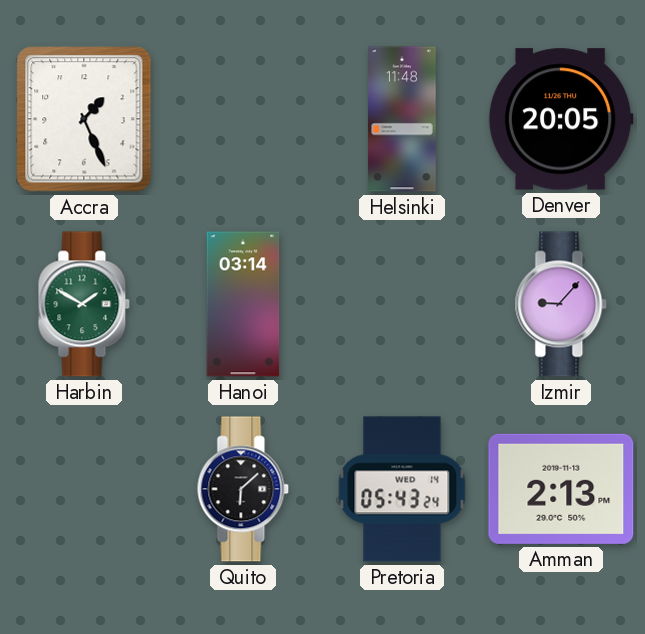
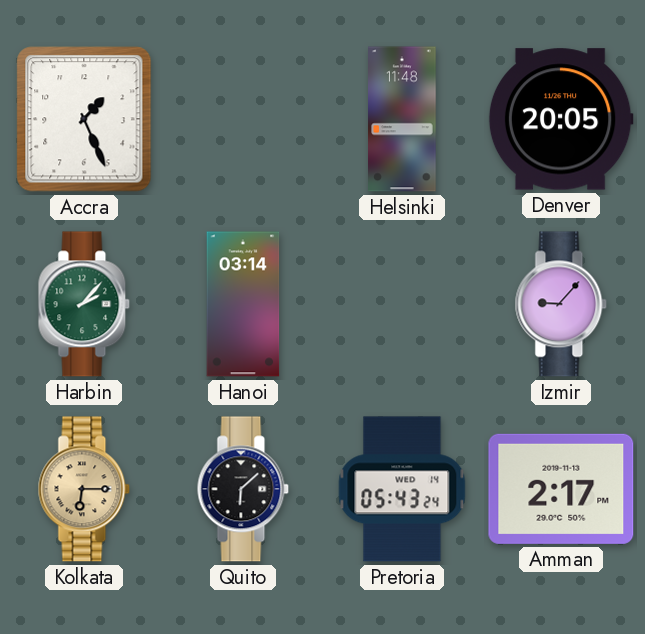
Harbin: 1:50 -> 2:07 (84, 304)
Kolkata: none -> 6:15 (84, 489)
Amman: 2:13 -> 2:17 (561, 489)
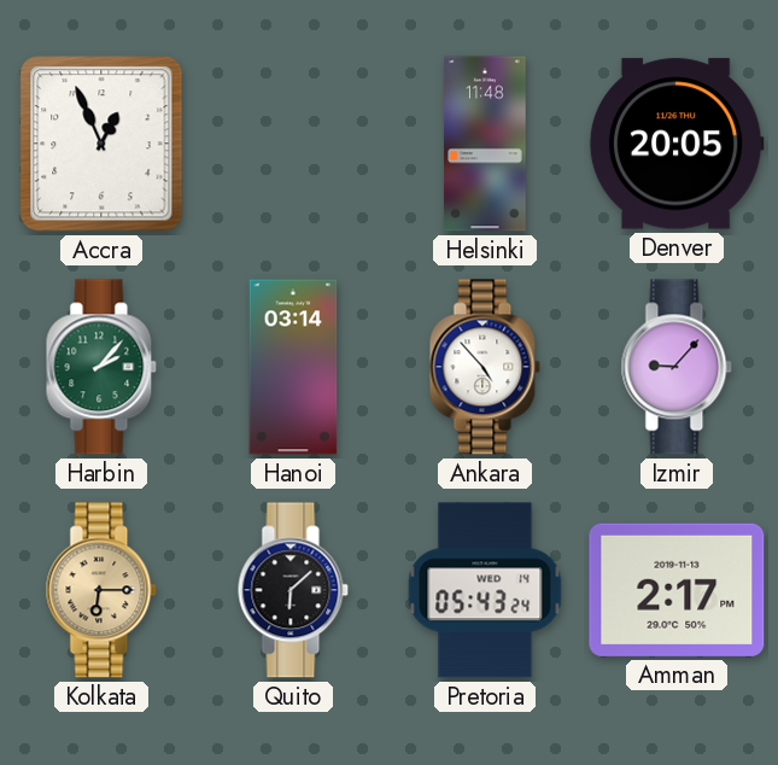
Accra: 1:26 -> 12:56 (101, 144)
Ankara: none -> 4:53 (485, 367)
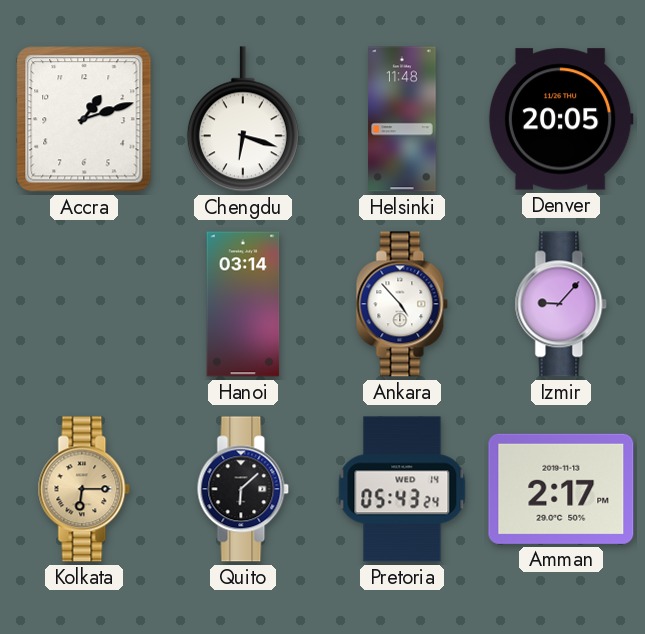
Accra: 12:56 -> 1:12 (84, 119)
Chengdu: none -> 6:18 (243, 119)
Harbin: 2:07 -> none (101, 367)
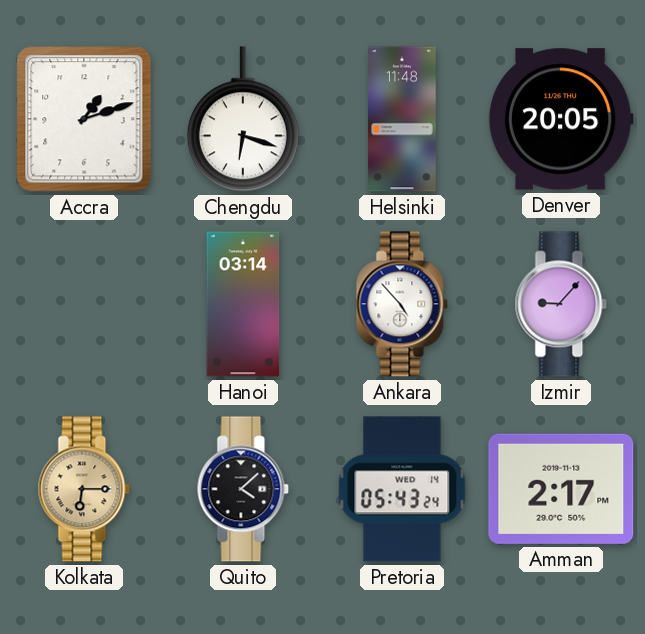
Quito: 6:08 -> 4:08 (243, 489)
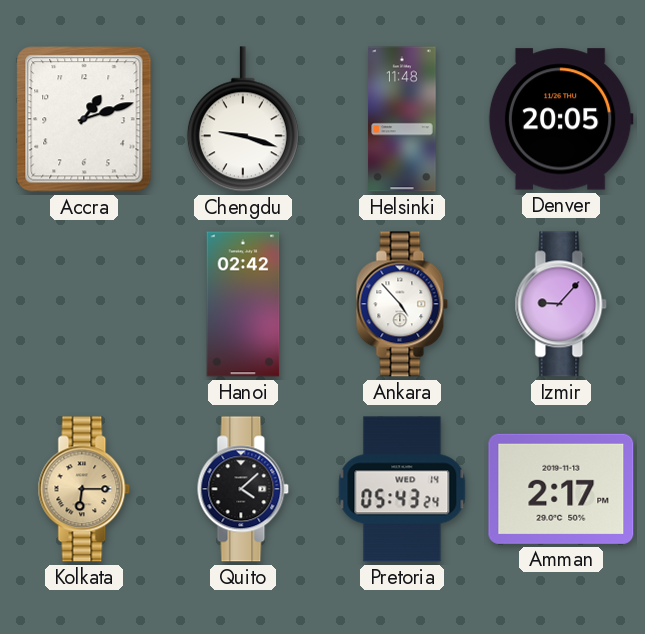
Chengdu: 6:18 -> 9:18 (243, 119)
Hanoi: 03:14 -> 02:42 (243, 304)
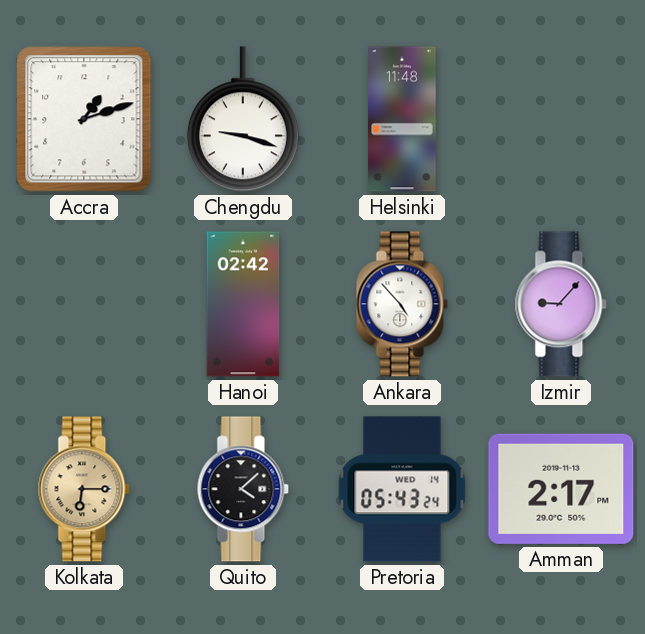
Denver: 20:05 -> none (561, 119)
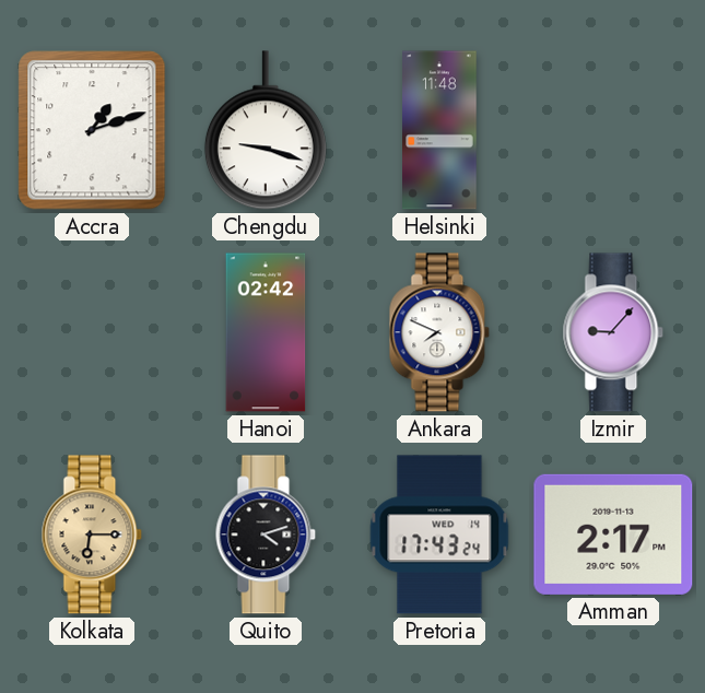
Ankara: 4:53 -> 7:49 (439, 332)
Quito: 4:08 -> 4:12 (266, 535)
Pretoria: 05:43 -> 17:43 (439, 535)
